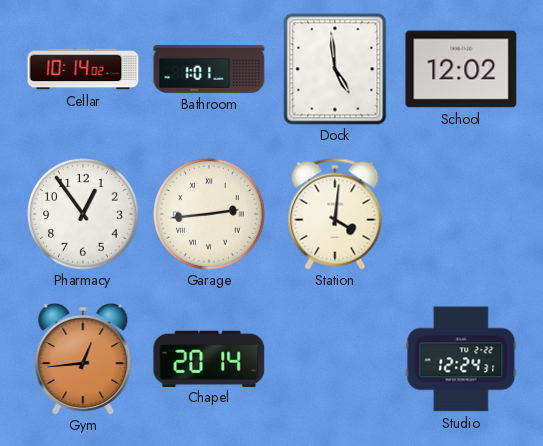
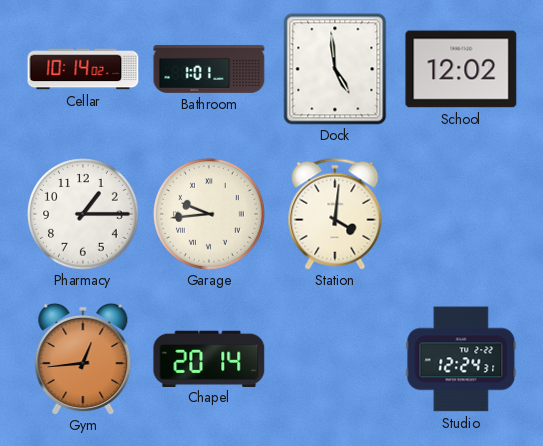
Pharmacy: 12:54 -> 1:15 (83, 214)
Garage: 2:44 -> 9:44 (209, 214)
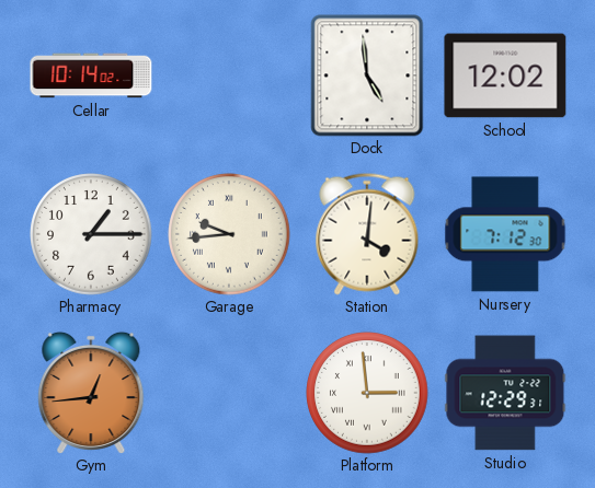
Bathroom: 1:01 -> none (209, 69)
Nursery: none -> 7:12 (505, 234)
Chapel: 20:14 -> none (209, 358)
Platform: none -> 2:59 (367, 393)
Studio: 12:24 -> 12:29 (505, 393)
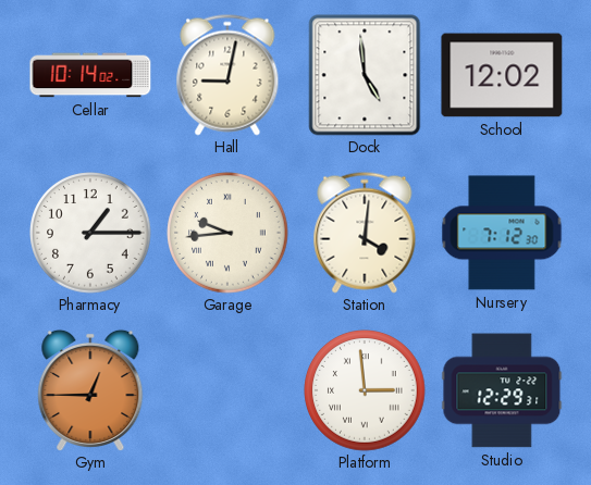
Hall: none -> 9:02 (227, 75)
Gym: 12:44 -> 12:45 (90, 389)
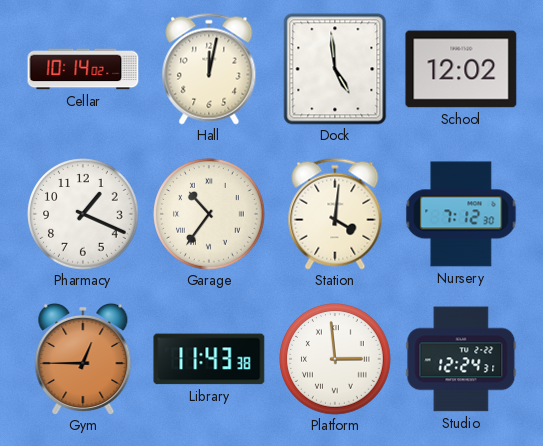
Hall: 9:02 -> 12:02 (209, 69)
Pharmacy: 1:15 -> 1:19 (83, 214)
Garage: 9:44 -> 10:36 (209, 214)
Library: none -> 11:43 (209, 359)
Studio: 12:29 -> 12:24 (461, 359)
